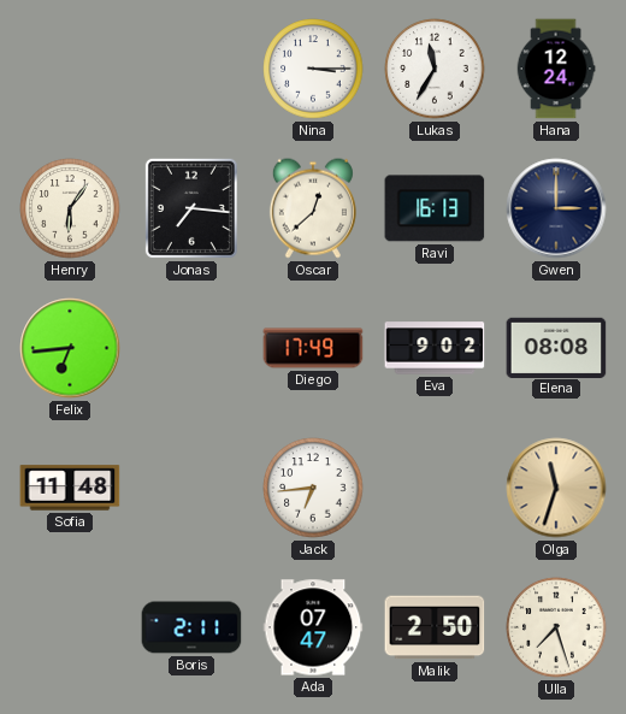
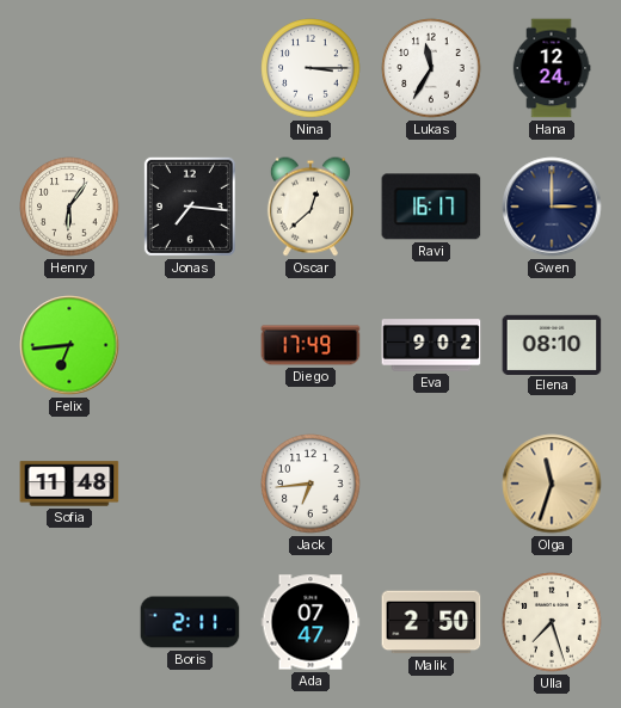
Ravi: 16:13 -> 16:17 (431, 207)
Elena: 08:08 -> 08:10 (552, 344)
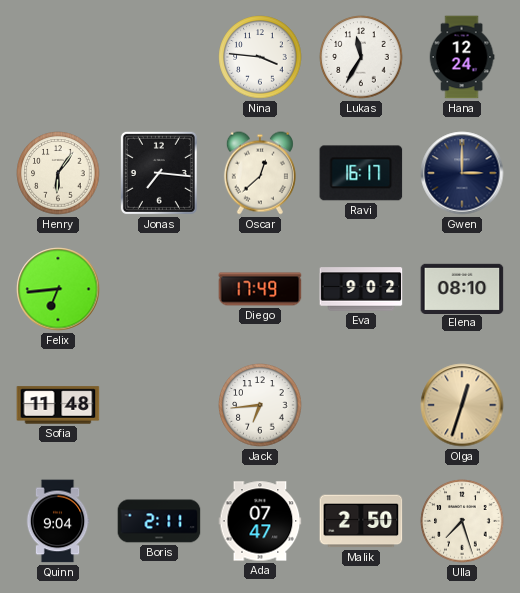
Nina: 3:15 -> 3:46 (260, 57)
Olga: 11:33 -> 12:33 (462, 405)
Quinn: none -> 9:04 (58, 521)
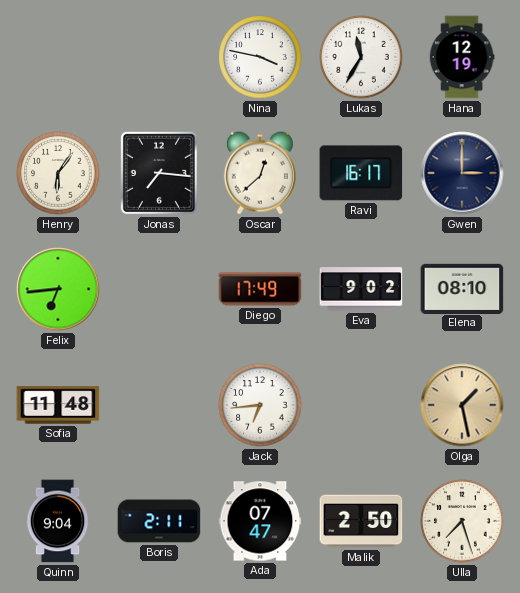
Nina: 3:46 -> 3:47 (260, 57)
Hana: 12:24 -> 12:19 (462, 57)
Olga: 12:33 -> 1:28 (462, 405)
